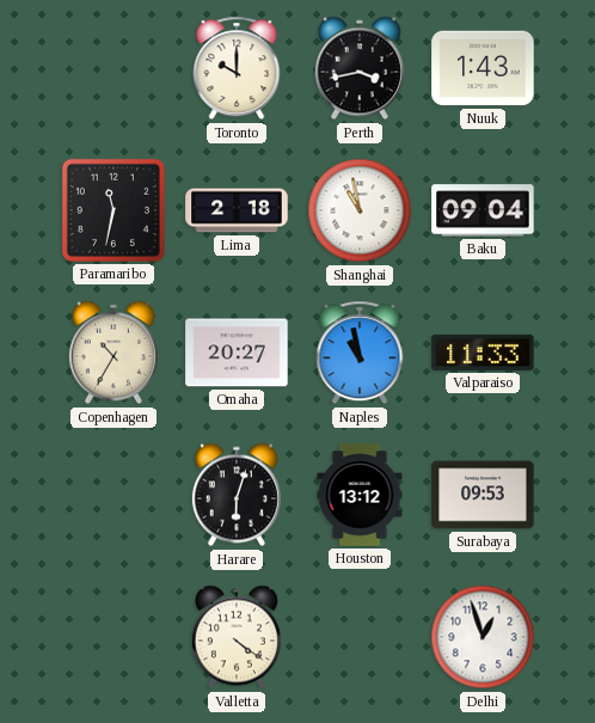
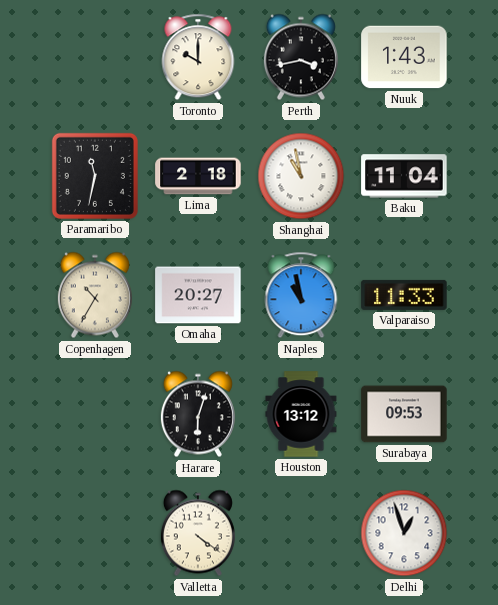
Baku: 09:04 -> 11:04 (404, 176)
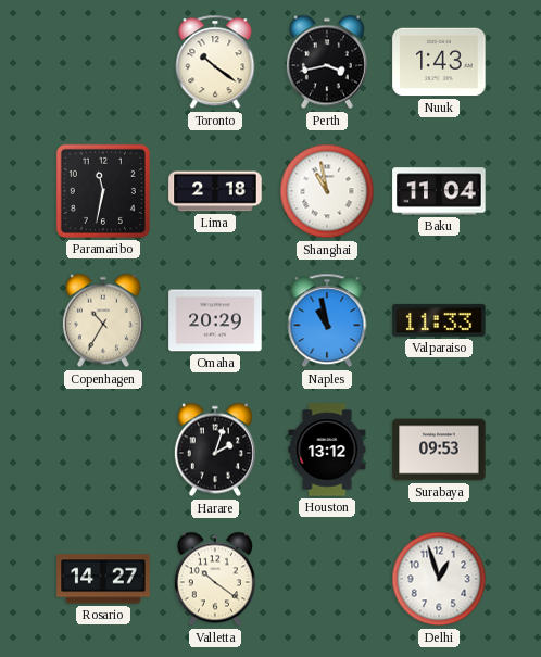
Toronto: 10:00 -> 10:21 (215, 62)
Omaha: 20:27 -> 20:29 (215, 320)
Harare: 6:03 -> 2:03 (215, 450)
Rosario: none -> 14:27 (103, 579)
Valletta: 4:21 -> 10:21 (215, 579)
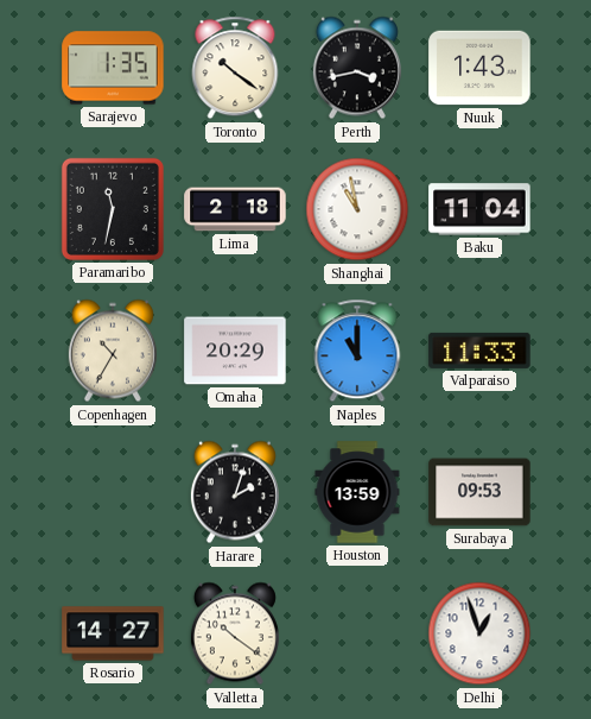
Sarajevo: none -> 1:35 (113, 68)
Naples: 10:58 -> 11:00 (357, 351)
Houston: 13:12 -> 13:59 (357, 492)
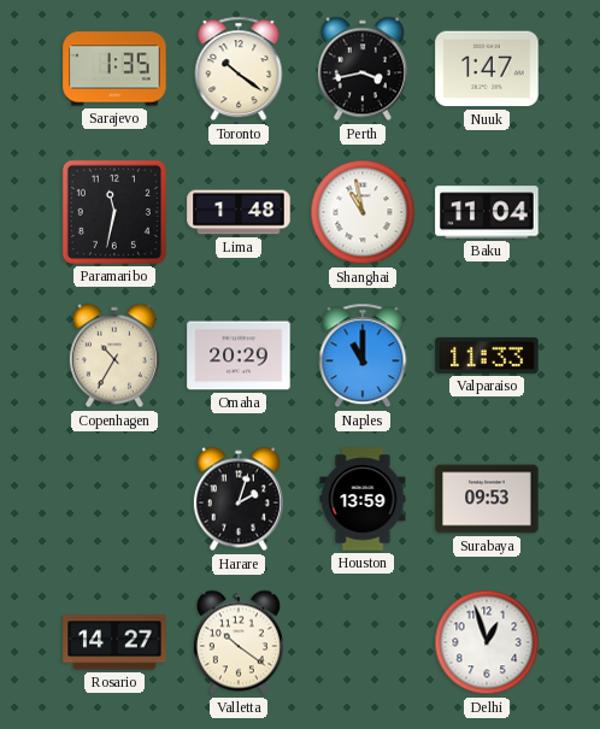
Nuuk: 1:43 -> 1:47 (487, 69)
Lima: 2:18 -> 1:48 (239, 212)
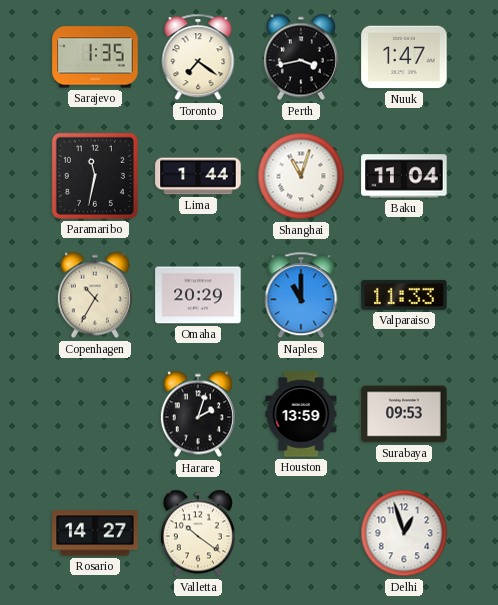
Toronto: 10:21 -> 7:21 (198, 57)
Lima: 1:48 -> 1:44 (198, 176)
Shanghai: 10:58 -> 11:03 (301, 176)
